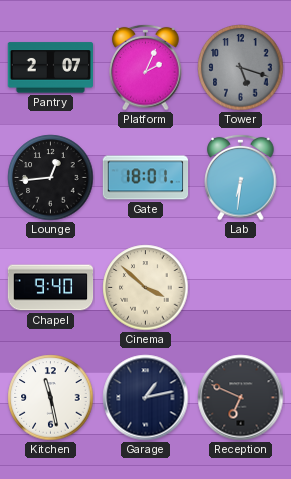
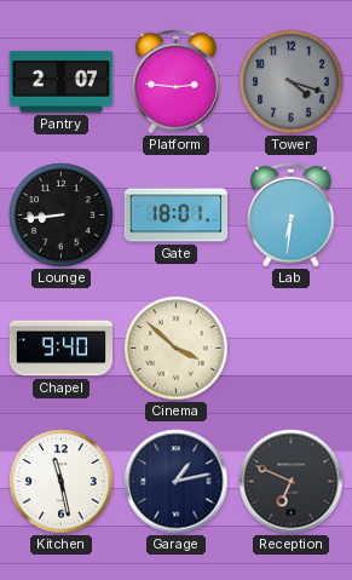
Platform: 2:04 -> 2:46 (177, 81)
Tower: 5:18 -> 4:18 (292, 82)
Lounge: 12:44 -> 8:44 (62, 216)
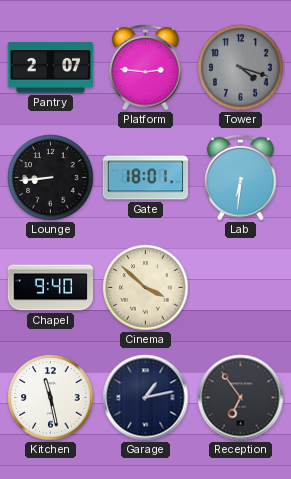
Reception: 6:49 -> 6:54 (241, 398)
